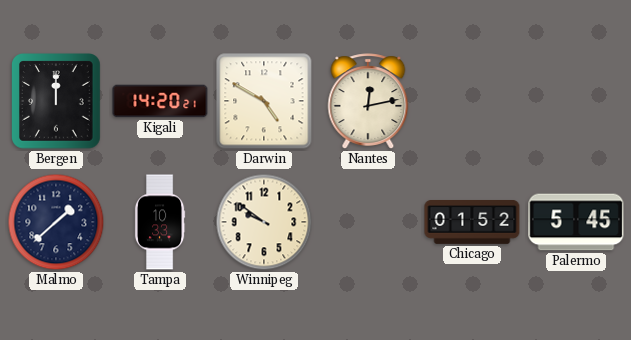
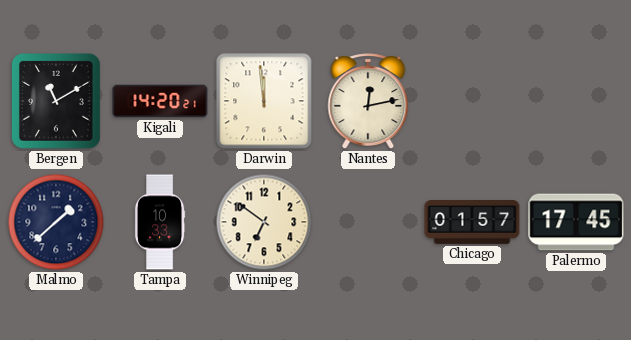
Bergen: 12:00 -> 11:10 (57, 102)
Darwin: 4:50 -> 11:59 (264, 101)
Winnipeg: 9:51 -> 6:51 (264, 222)
Chicago: 01:52 -> 01:57 (472, 222)
Palermo: 5:45 -> 17:45 (576, 222)
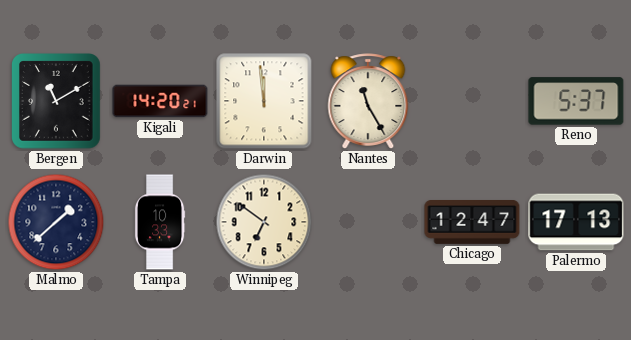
Nantes: 12:13 -> 11:25 (368, 101)
Reno: none -> 5:37 (576, 101)
Chicago: 01:57 -> 12:47 (472, 222)
Palermo: 17:45 -> 17:13 (576, 222)
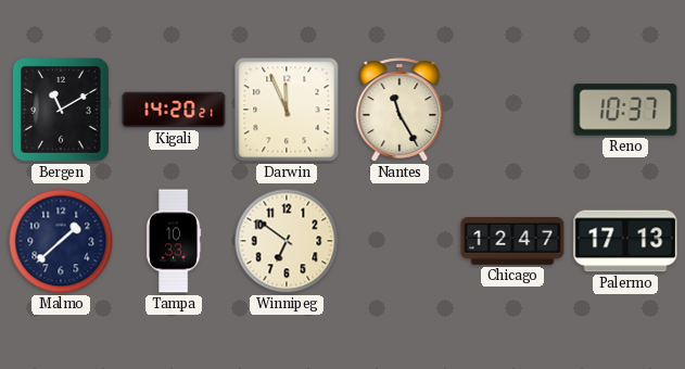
Darwin: 11:59 -> 11:56 (287, 110)
Reno: 5:37 -> 10:37 (625, 110)
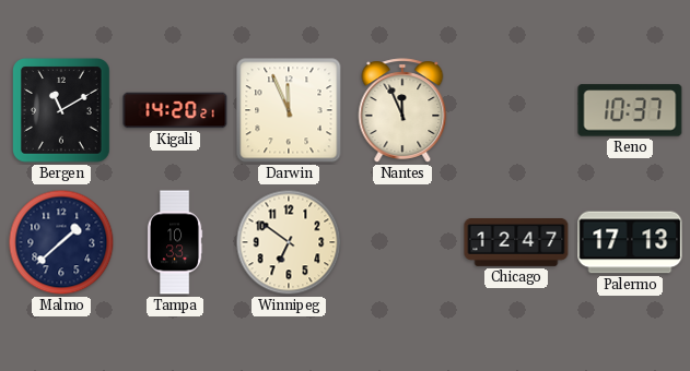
Nantes: 11:25 -> 11:56 (402, 110)
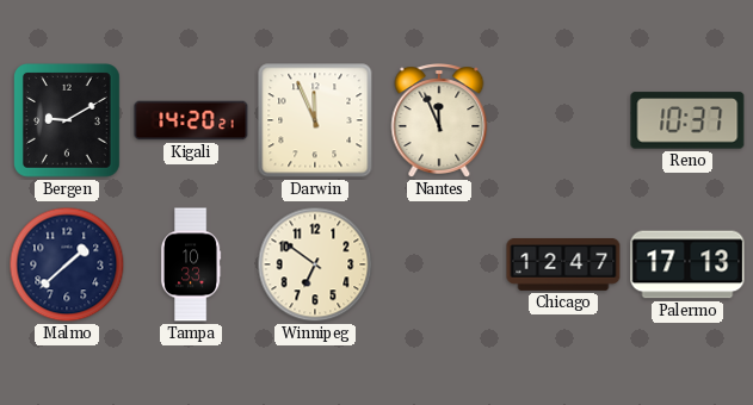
Bergen: 11:10 -> 9:10 (68, 121)
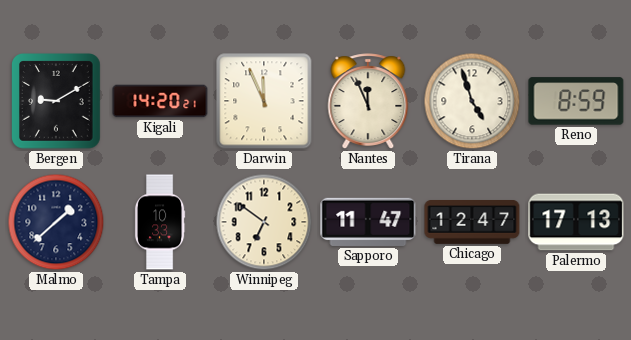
Tirana: none -> 4:57 (472, 101)
Reno: 10:37 -> 8:59 (576, 101)
Sapporo: none -> 11:47 (368, 222)
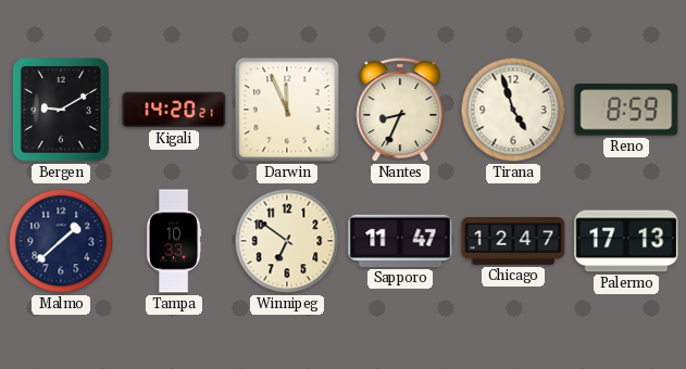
Nantes: 11:56 -> 8:34 (400, 110)
